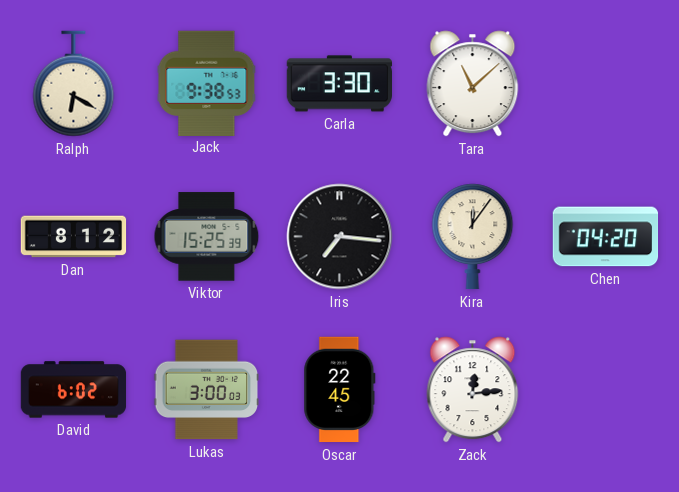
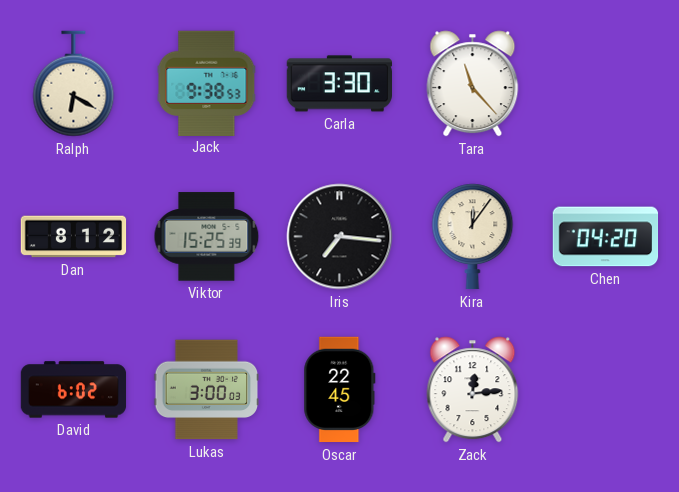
Tara: 11:08 -> 11:23 (473, 84)
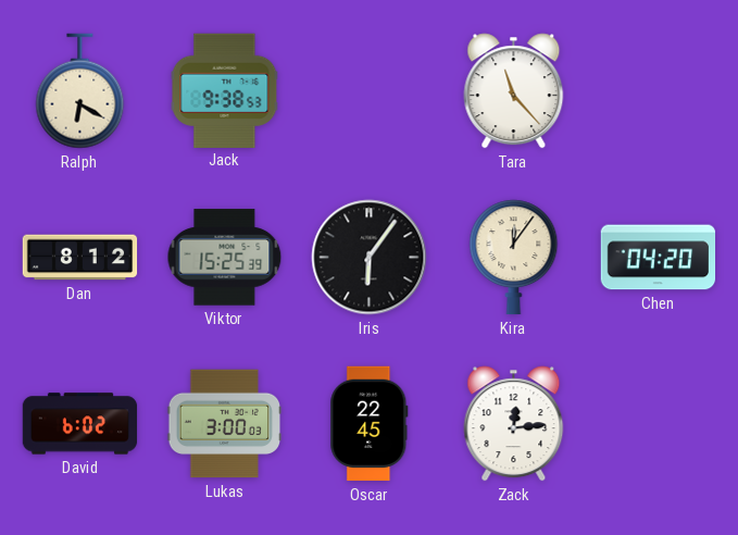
Carla: 3:30 -> none (339, 84)
Iris: 7:16 -> 6:06 (370, 258)
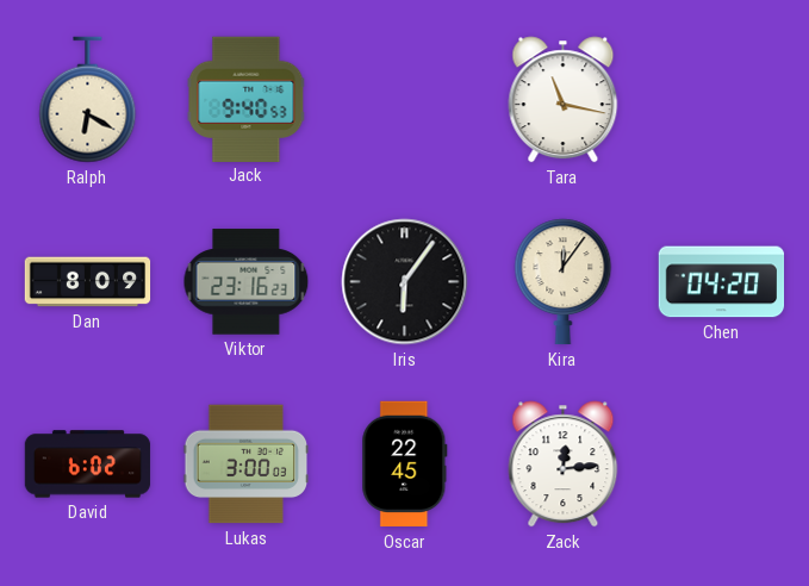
Jack: 9:38 -> 9:40 (247, 99)
Tara: 11:23 -> 11:17 (564, 100)
Dan: 8:12 -> 8:09 (88, 282)
Viktor: 15:25 -> 23:16 (247, 282)
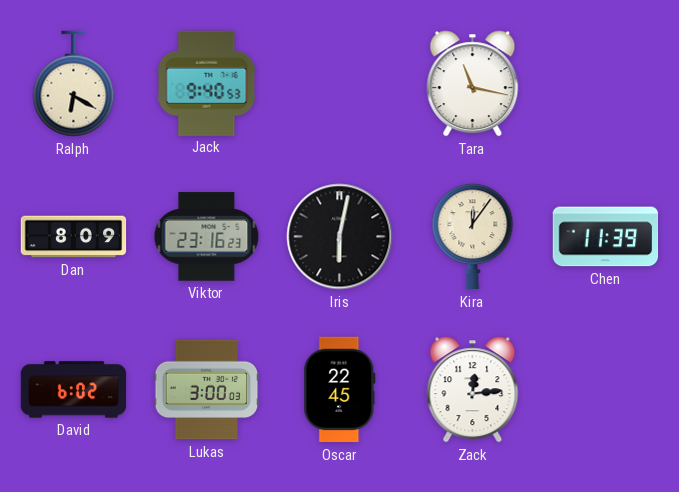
Iris: 6:06 -> 6:02 (340, 237)
Chen: 04:20 -> 11:39 (606, 237)
